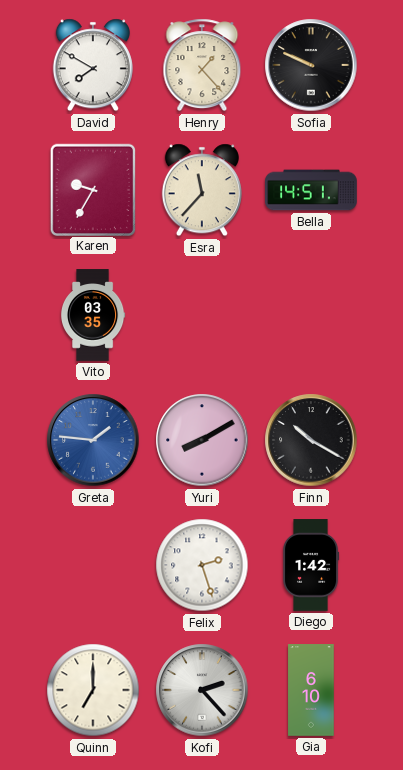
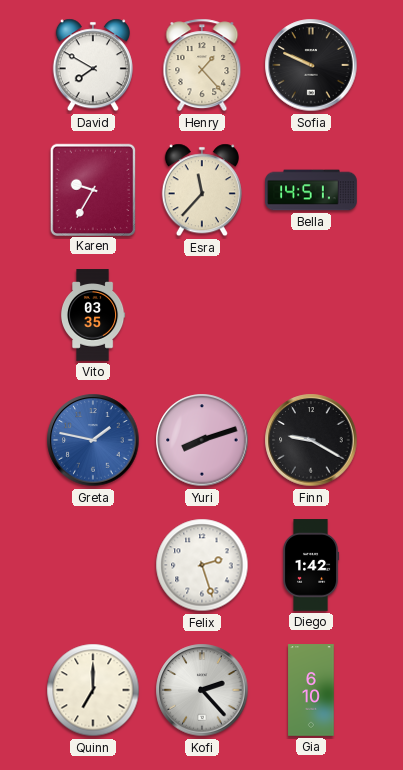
Greta: 1:46 -> 1:47 (93, 440)
Yuri: 8:10 -> 8:12 (202, 440)
Finn: 10:20 -> 9:20 (311, 440)
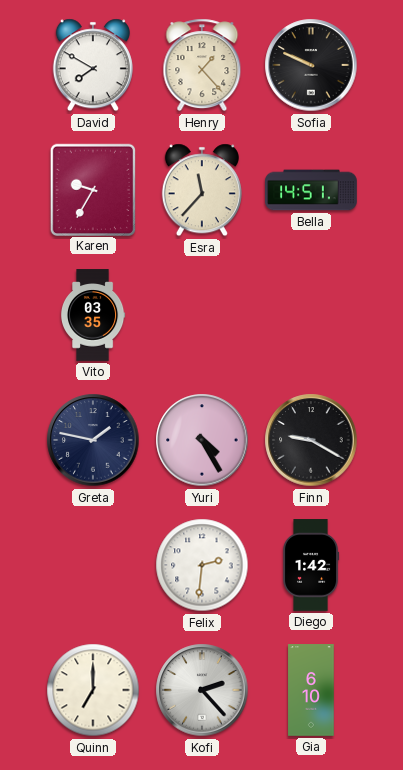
Greta dial: blue -> navy (93, 440)
Yuri: 8:12 -> 4:25 (202, 440)
Felix: 2:27 -> 2:31 (202, 565)
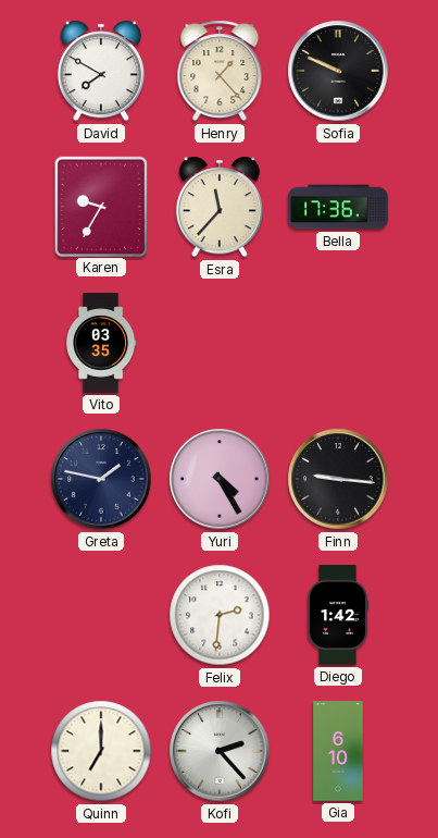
Bella: 14:51 -> 17:36 (338, 207)
Finn: 9:20 -> 9:16 (338, 479)
